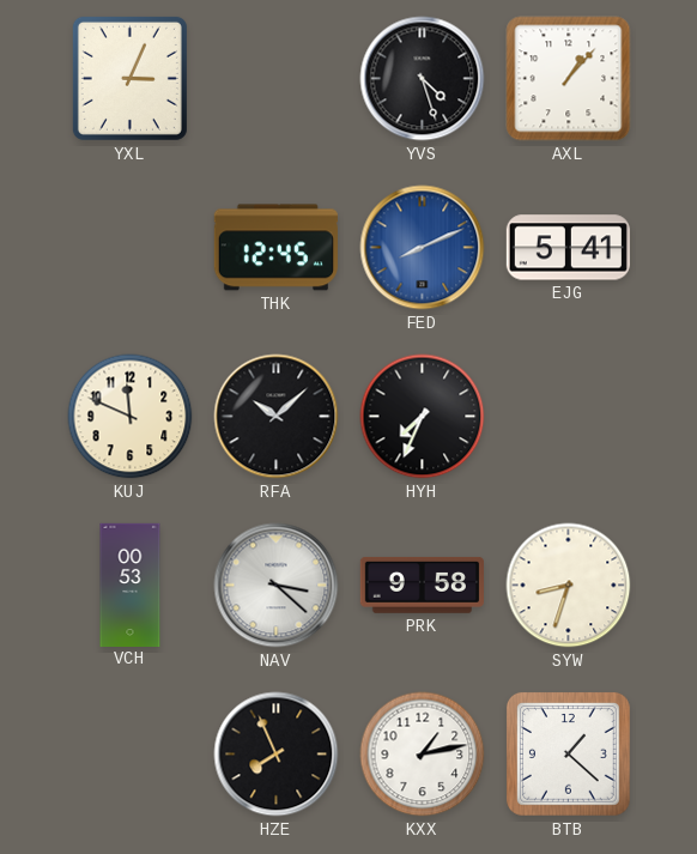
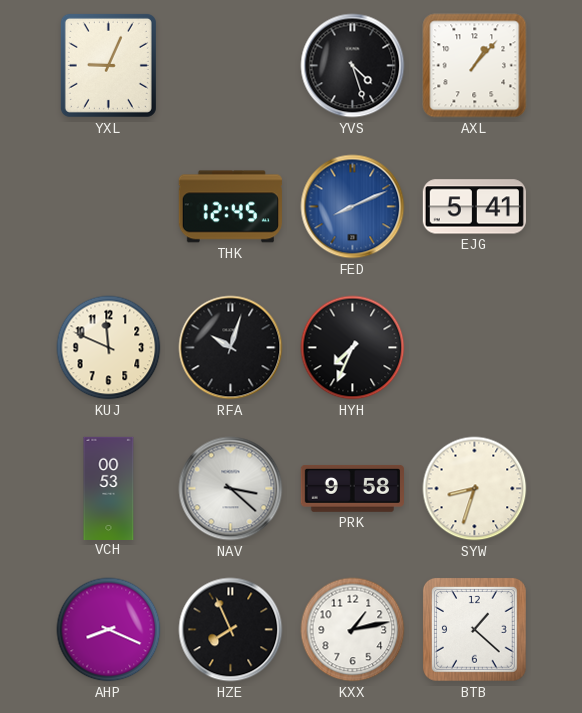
YXL: 3:04 -> 9:04 (108, 65)
RFA: 10:08 -> 10:03 (231, 348)
AHP: none -> 8:19 (109, 630)
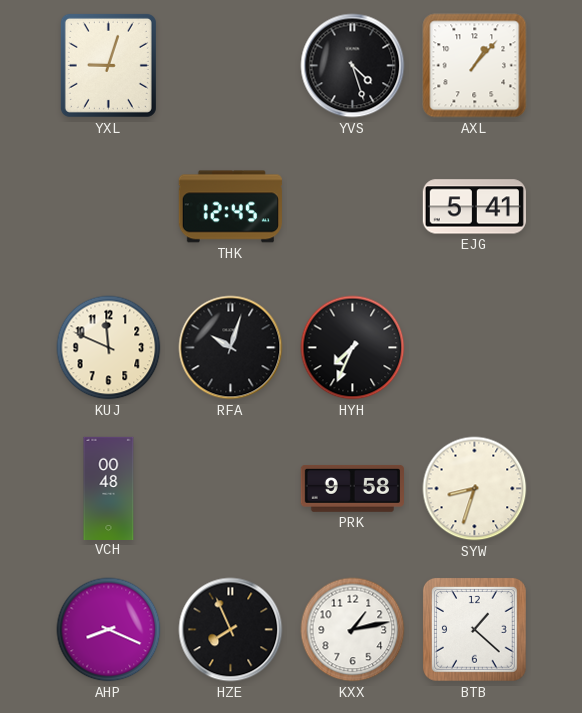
YXL: 9:04 -> 9:03 (108, 65)
FED: 8:11 -> none (353, 207)
VCH: 00:53 -> 00:48 (109, 488)
NAV: 3:22 -> none (231, 489)
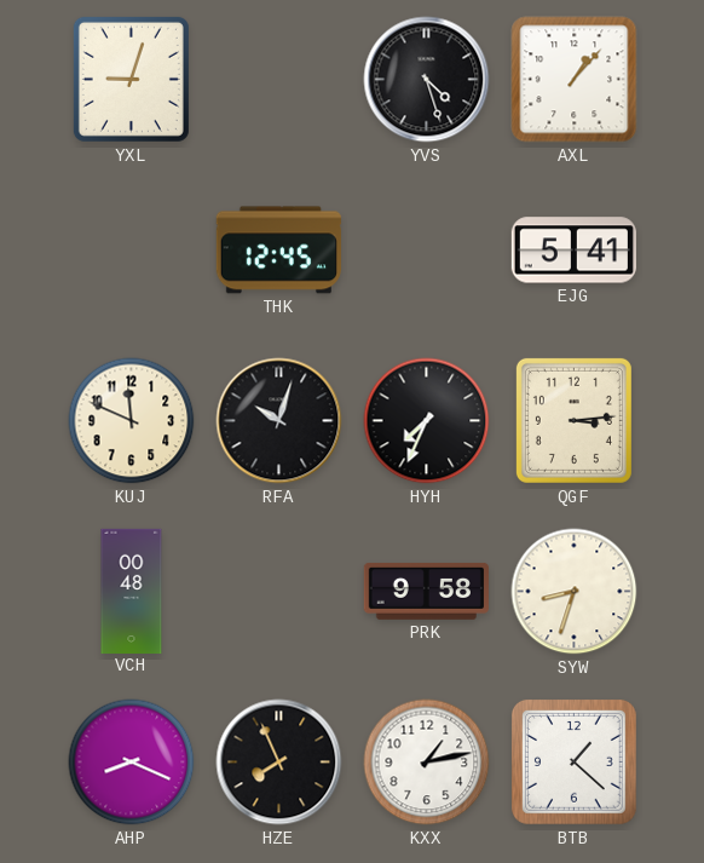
QGF: none -> 3:14 (573, 420)
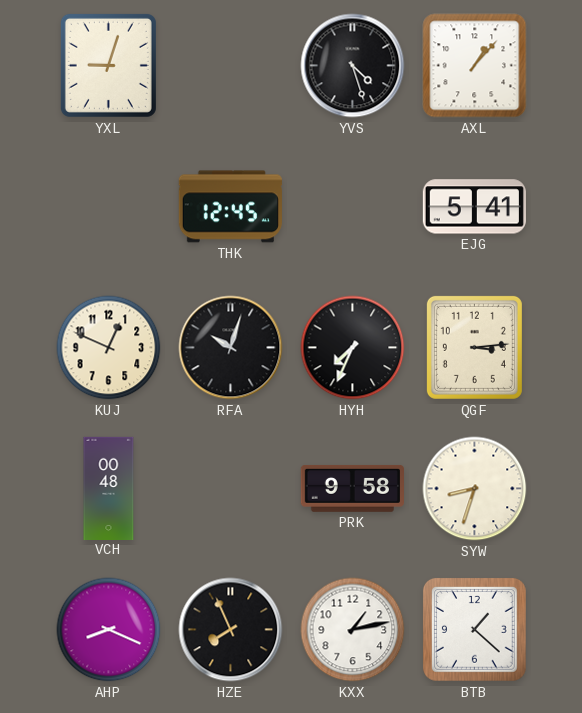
KUJ: 11:49 -> 12:49 (109, 348)
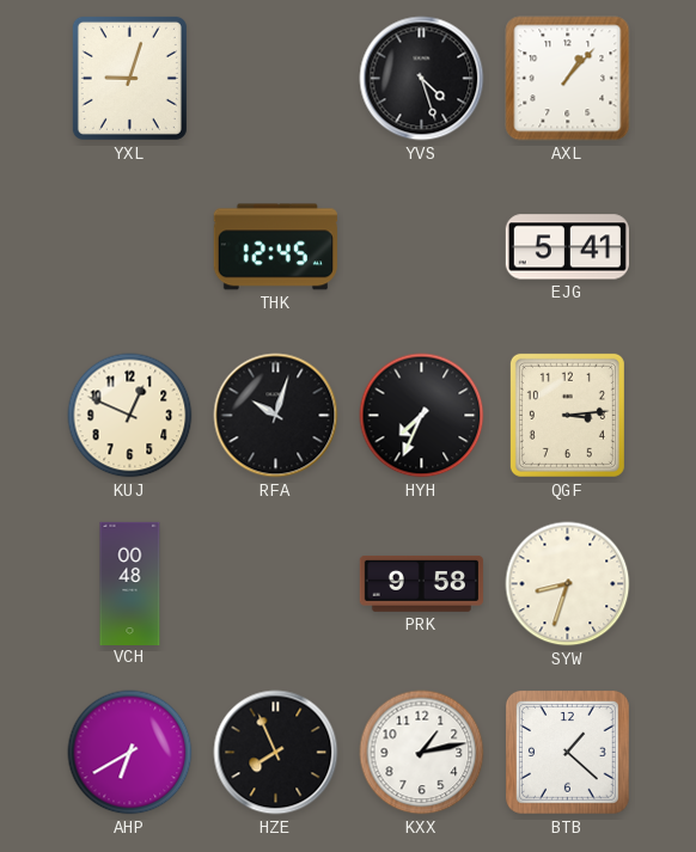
AHP: 8:19 -> 6:40 (130, 753)
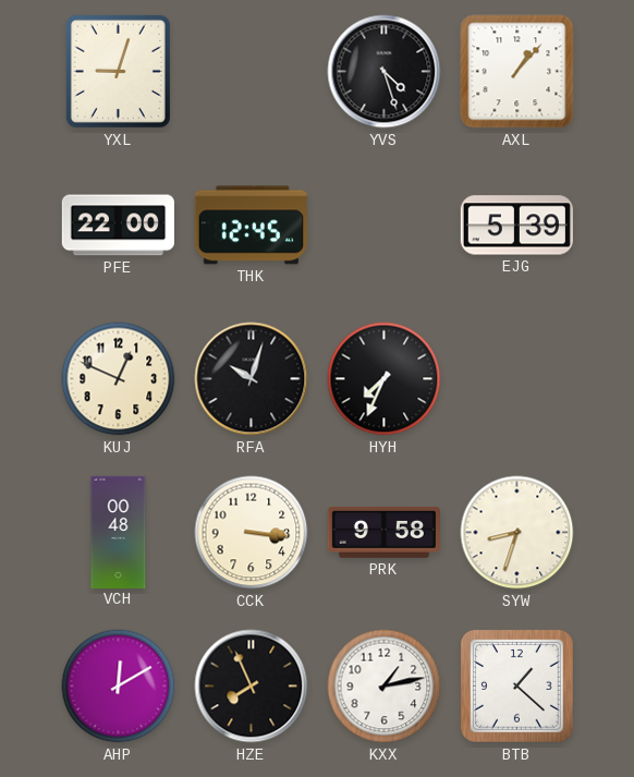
PFE: none -> 22:00 (118, 226)
EJG: 5:41 -> 5:39 (516, 226)
QGF: 3:14 -> none (567, 415)
CCK: none -> 3:16 (252, 533)
AHP: 6:40 -> 12:10 (119, 687)
